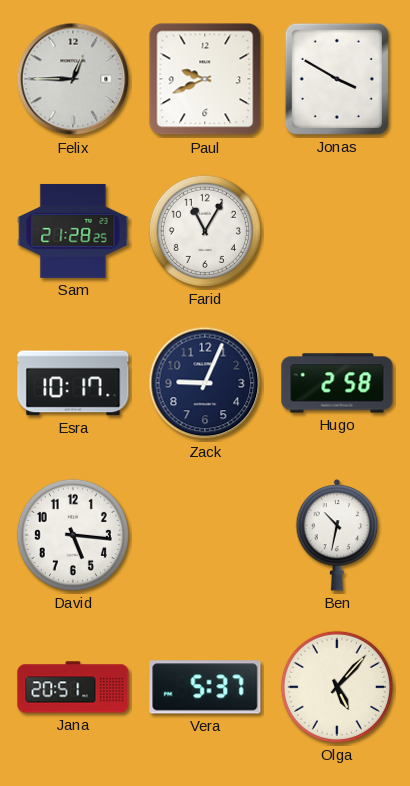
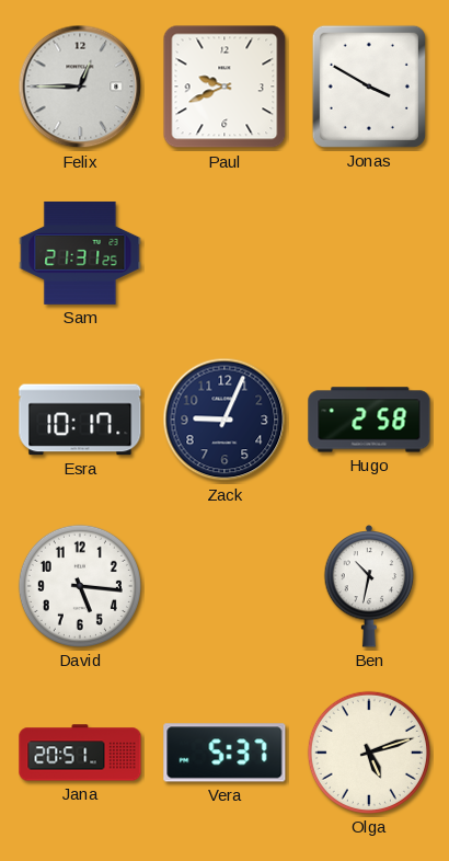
Sam: 21:28 -> 21:31 (80, 253)
Farid: 11:05 -> none (205, 231)
Olga: 5:07 -> 5:12 (369, 753)
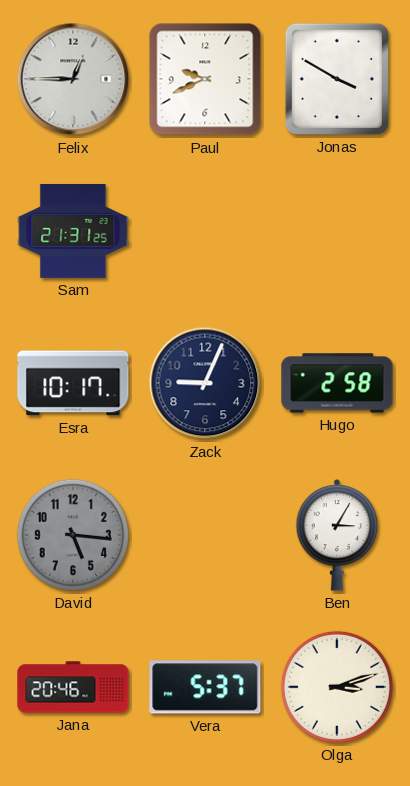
David dial: white -> grey (73, 535)
Ben: 10:32 -> 3:05 (337, 535)
Jana: 20:51 -> 20:46 (73, 687)
Olga: 5:12 -> 3:12 (337, 687)
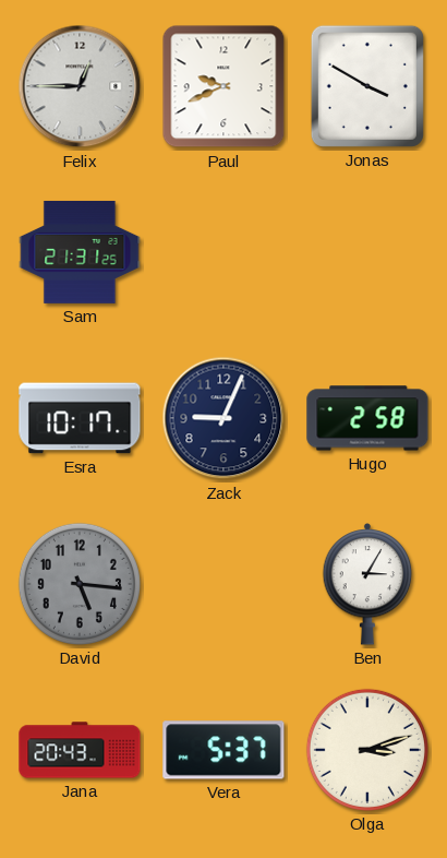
Jana: 20:46 -> 20:43 (80, 750)
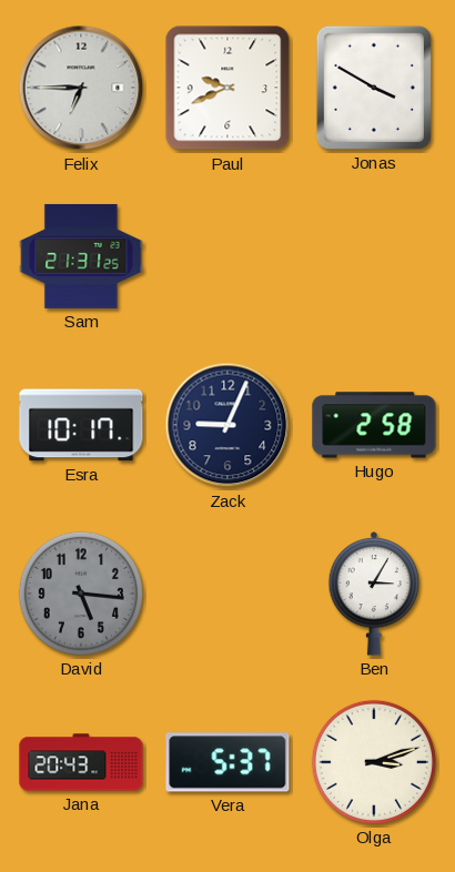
Felix: 12:45 -> 6:45 (81, 88)
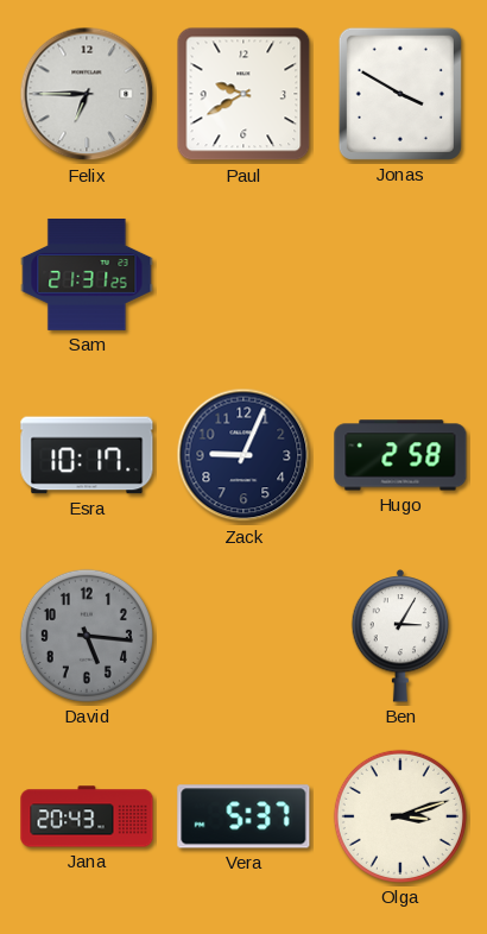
Paul: 9:41 -> 9:40 (243, 94)
